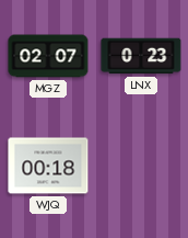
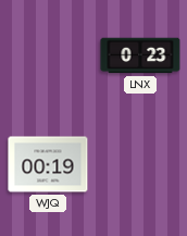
MGZ: 02:07 -> none (48, 56)
WJQ: 00:18 -> 00:19 (48, 164)
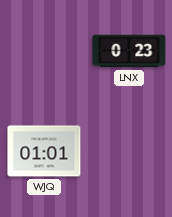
WJQ: 00:19 -> 01:01 (44, 151)
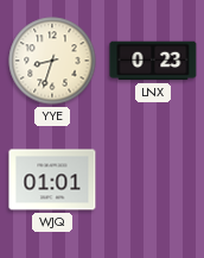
YYE: none -> 8:33 (52, 61)
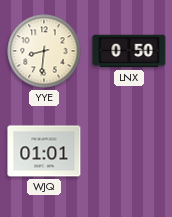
YYE: 8:33 -> 8:31 (44, 51)
LNX: 0:23 -> 0:50 (129, 51)
